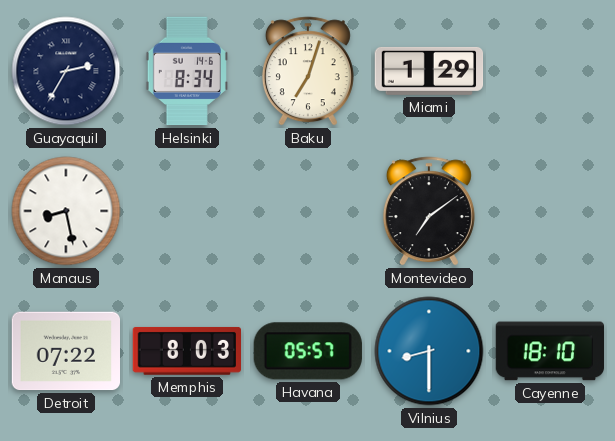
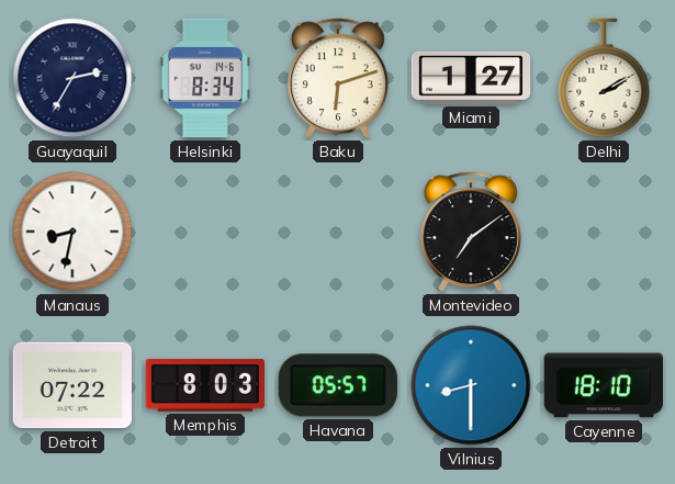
Baku: 7:03 -> 6:12 (338, 78)
Miami: 1:29 -> 1:27 (471, 78)
Delhi: none -> 2:10 (604, 78)
Manaus: 8:28 -> 8:32 (72, 232)
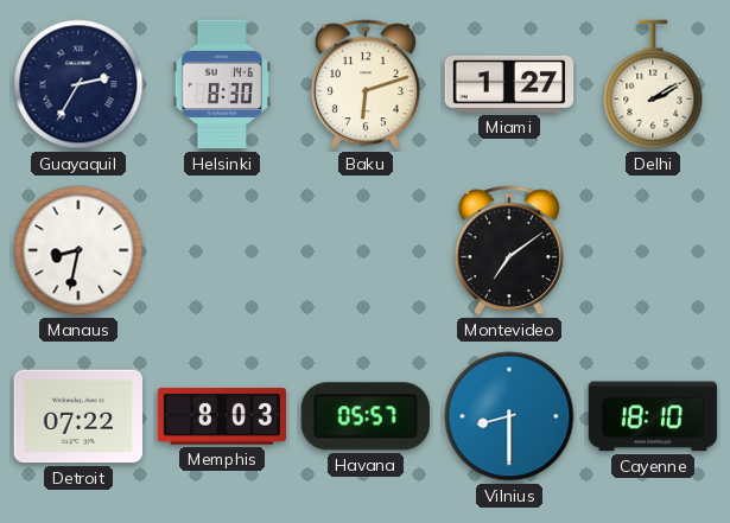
Helsinki: 8:34 -> 8:30 (222, 84)
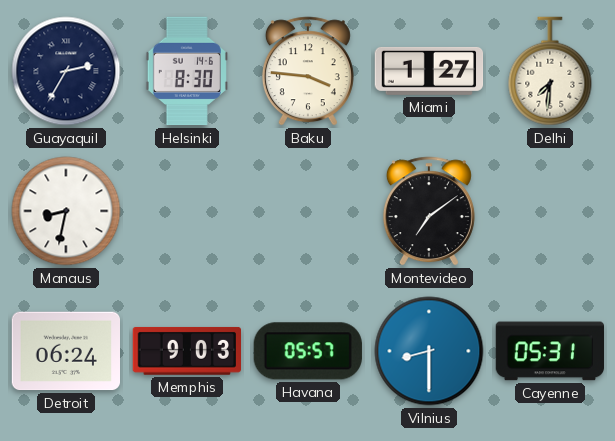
Baku: 6:12 -> 3:46 (308, 71)
Delhi: 2:10 -> 7:31 (550, 71)
Detroit: 07:22 -> 06:24 (65, 351)
Memphis: 8:03 -> 9:03 (186, 351)
Cayenne: 18:10 -> 05:31 (549, 351)
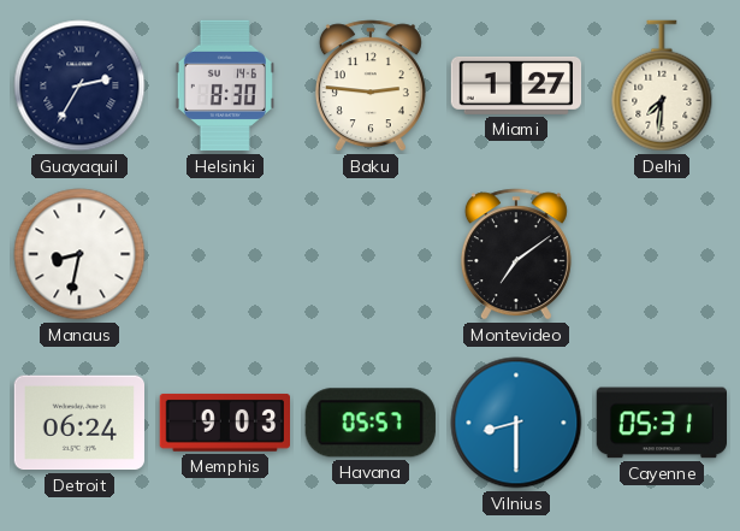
Baku: 3:46 -> 2:46 (371, 85)
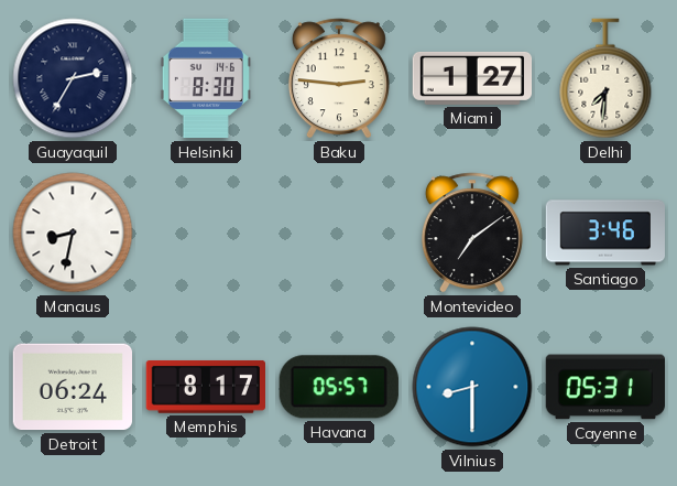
Santiago: none -> 3:46 (604, 233)
Memphis: 9:03 -> 8:17 (205, 387)
